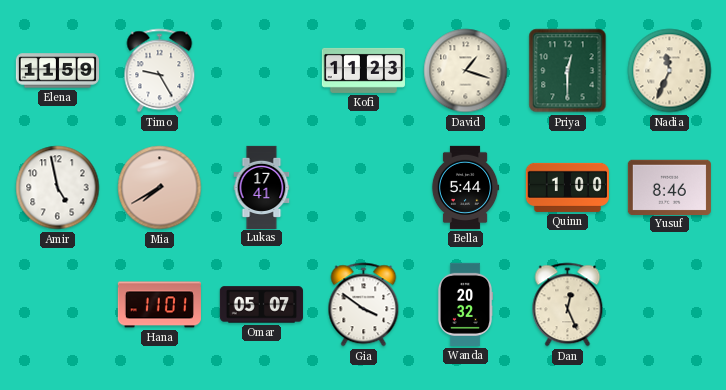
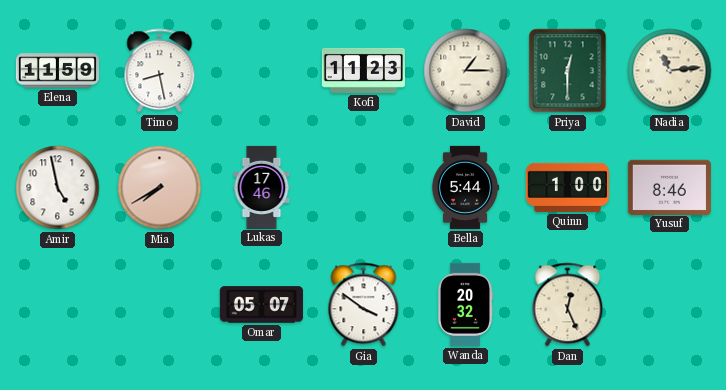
Timo: 9:25 -> 8:28 (160, 71)
David: 1:18 -> 1:15 (466, 71)
Nadia: 11:34 -> 11:14 (670, 71)
Lukas: 17:41 -> 17:46 (262, 187)
Hana: 11:01 -> none (159, 305)
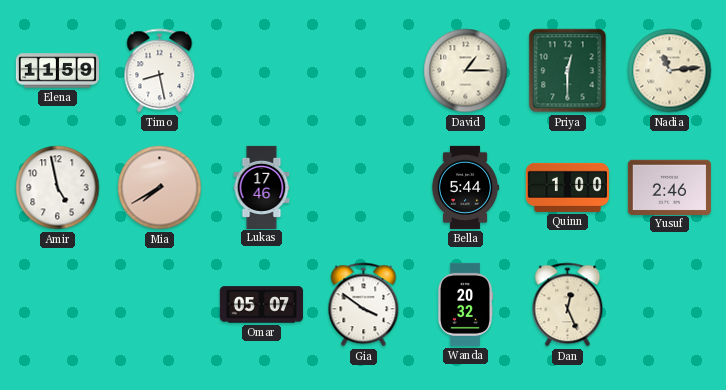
Kofi: 11:23 -> none (363, 70)
Yusuf: 8:46 -> 2:46 (669, 187)
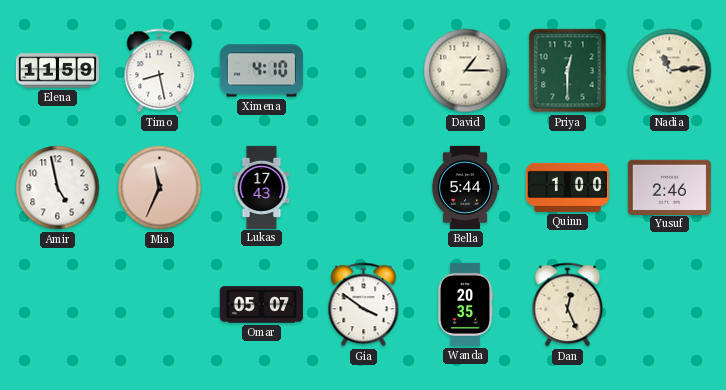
Ximena: none -> 4:10 (261, 71)
Mia: 7:40 -> 11:34 (160, 188)
Lukas: 17:46 -> 17:43 (262, 187)
Wanda: 20:32 -> 20:35 (465, 304)
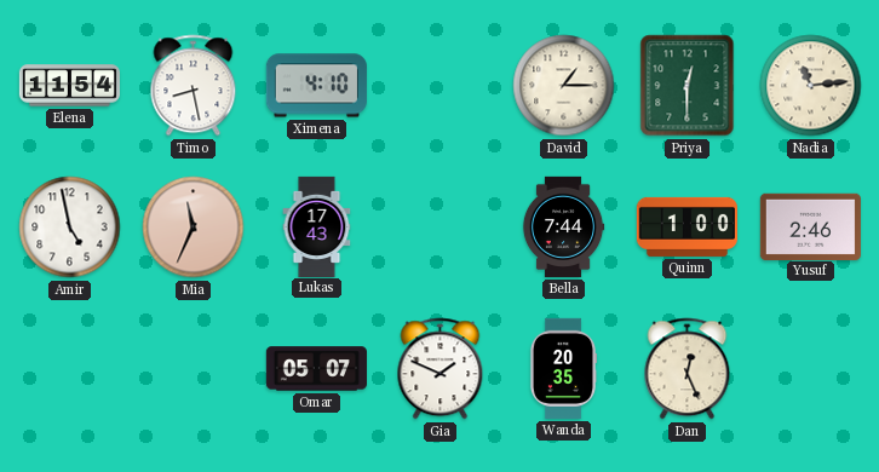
Elena: 11:59 -> 11:54 (69, 86)
Bella: 5:44 -> 7:44 (563, 226)
Gia: 3:51 -> 1:49 (441, 369)
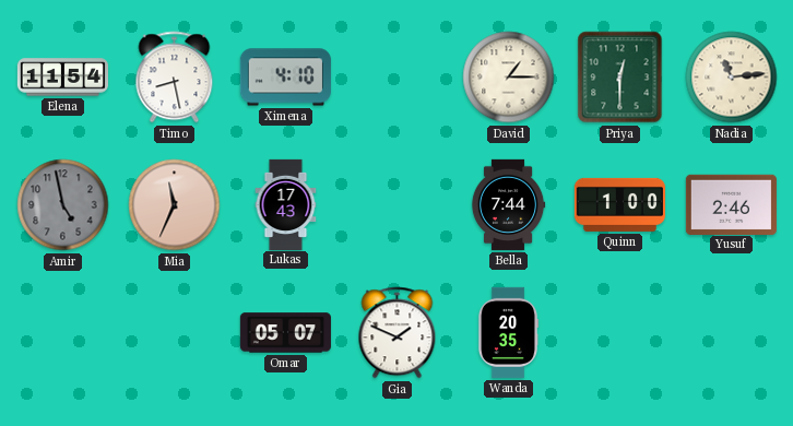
Amir dial: white -> grey (63, 205)
Dan: 12:26 -> none (688, 369)
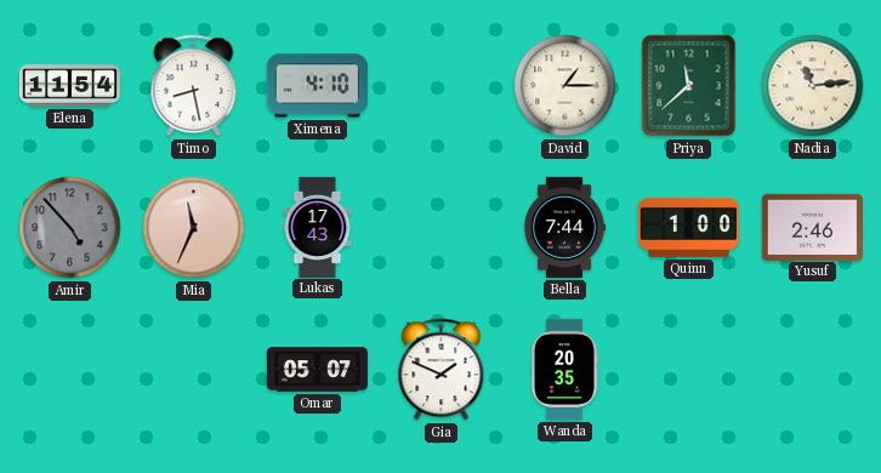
Priya: 12:30 -> 11:38 (689, 86)
Amir: 4:58 -> 4:53 (70, 228)
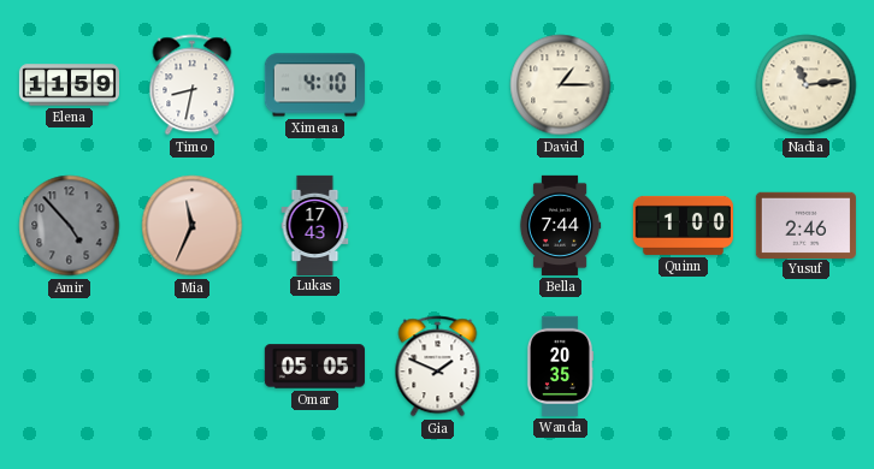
Elena: 11:54 -> 11:59 (69, 85)
Timo: 8:28 -> 8:32 (193, 85)
Priya: 11:38 -> none (689, 86)
Omar: 05:07 -> 05:05 (314, 367)
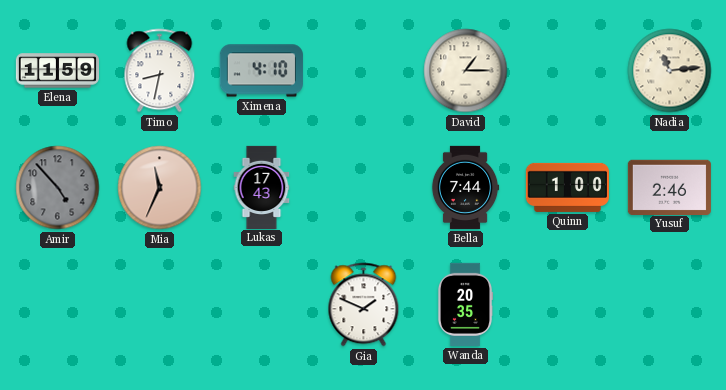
Omar: 05:05 -> none (314, 367)
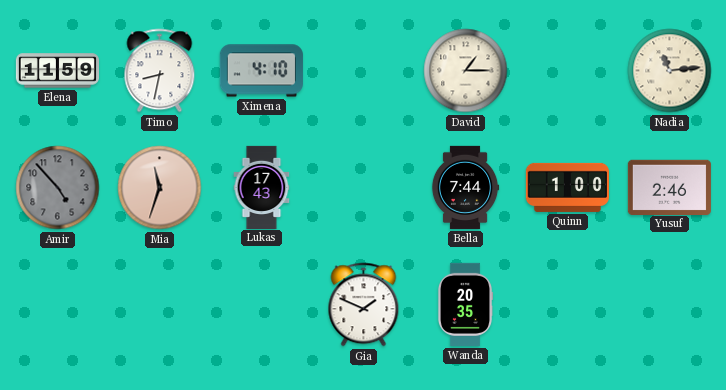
Mia: 11:34 -> 11:33 (160, 188)
